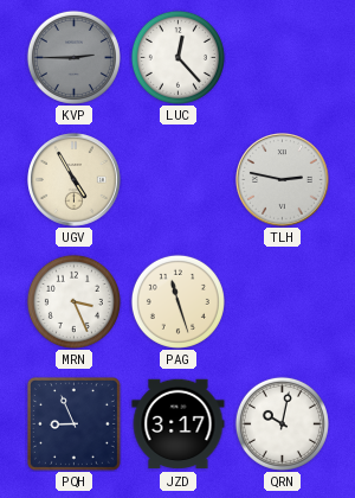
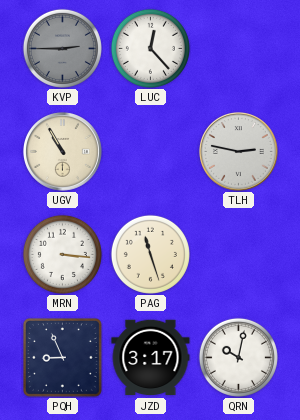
UGV: 4:55 -> 10:55 (63, 152)
MRN: 3:26 -> 3:16 (62, 254)
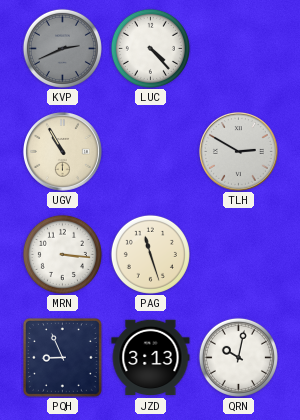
KVP: 2:45 -> 2:41 (62, 48)
LUC: 12:23 -> 4:23 (150, 48)
TLH: 2:47 -> 2:50 (239, 152)
JZD: 3:17 -> 3:13 (151, 358)
